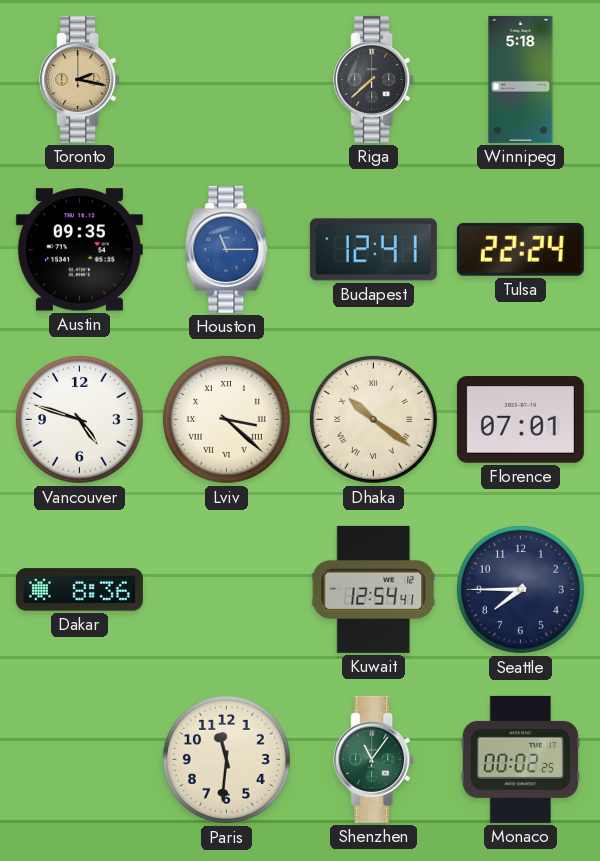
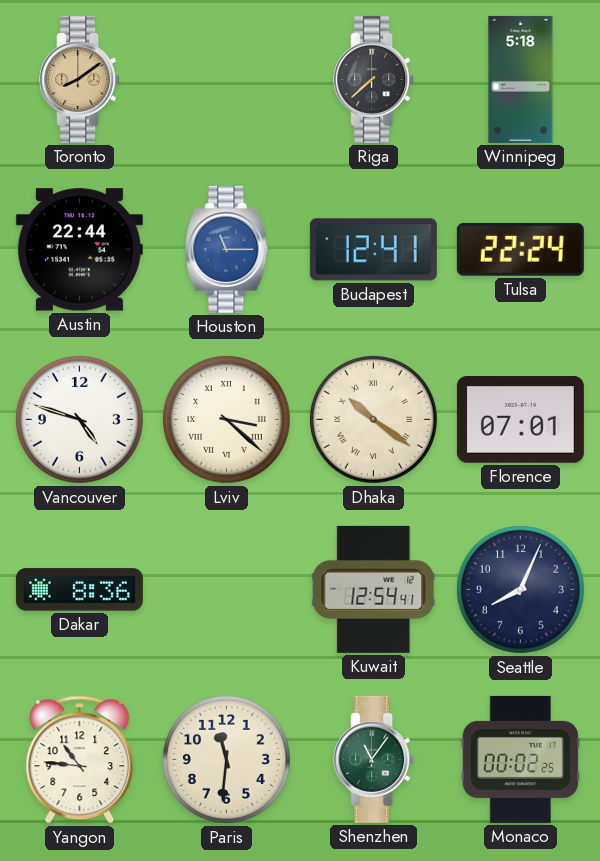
Toronto: 2:17 -> 8:09 (80, 79)
Austin: 09:35 -> 22:44 (79, 250)
Seattle: 7:45 -> 8:04 (520, 589)
Yangon: none -> 10:46 (80, 760)
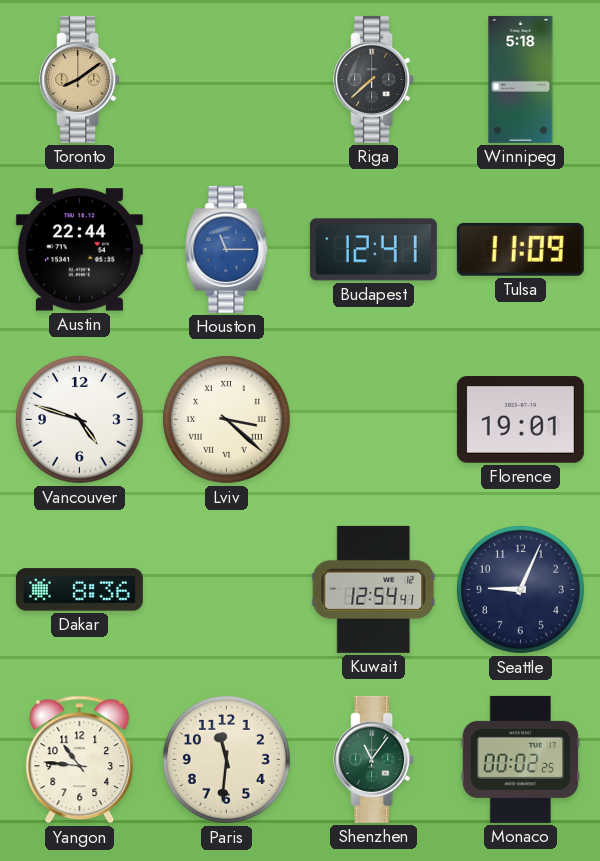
Tulsa: 22:24 -> 11:09 (520, 249)
Dhaka: 10:21 -> none (373, 419)
Florence: 07:01 -> 19:01 (520, 420)
Seattle: 8:04 -> 9:04 (520, 589)
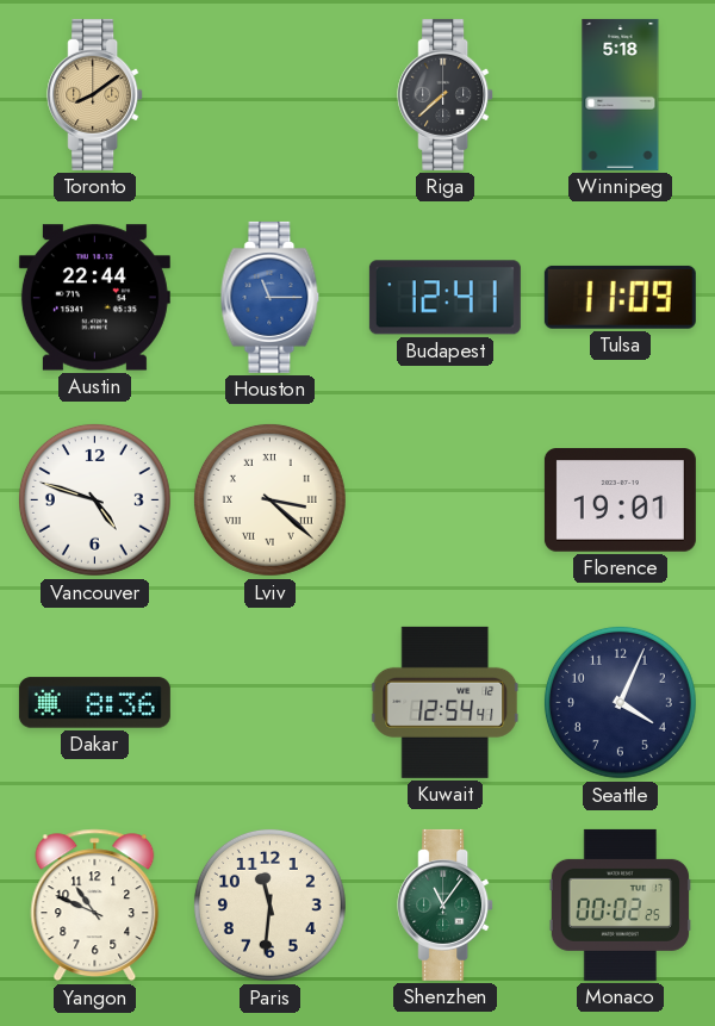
Seattle: 9:04 -> 4:04 (620, 702)
Yangon: 10:46 -> 10:49 (95, 906)
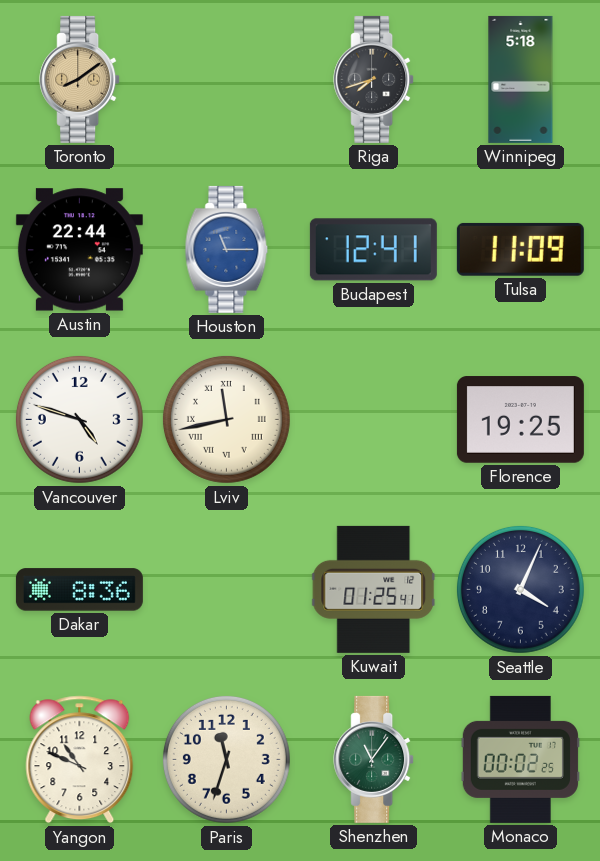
Riga: 7:38 -> 7:42 (374, 79)
Lviv: 3:22 -> 11:43 (226, 419)
Florence: 19:01 -> 19:25 (520, 420)
Kuwait: 12:54 -> 01:25 (374, 589)
Paris: 11:31 -> 11:33 (226, 759)
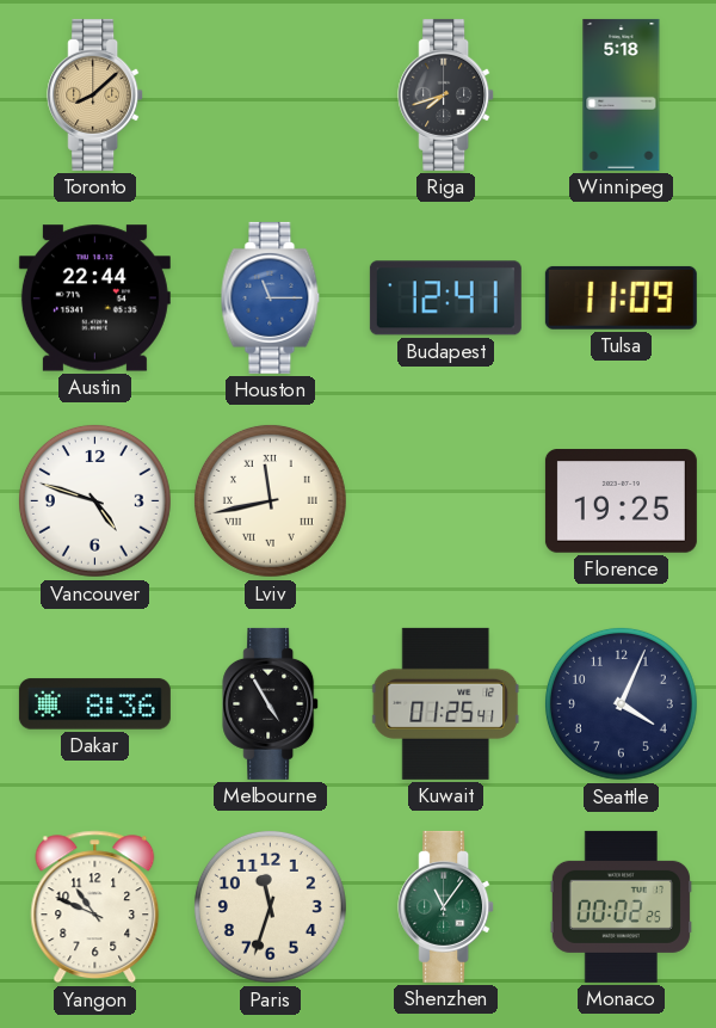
Toronto: 8:09 -> 8:08 (95, 94)
Melbourne: none -> 4:55 (271, 703)
